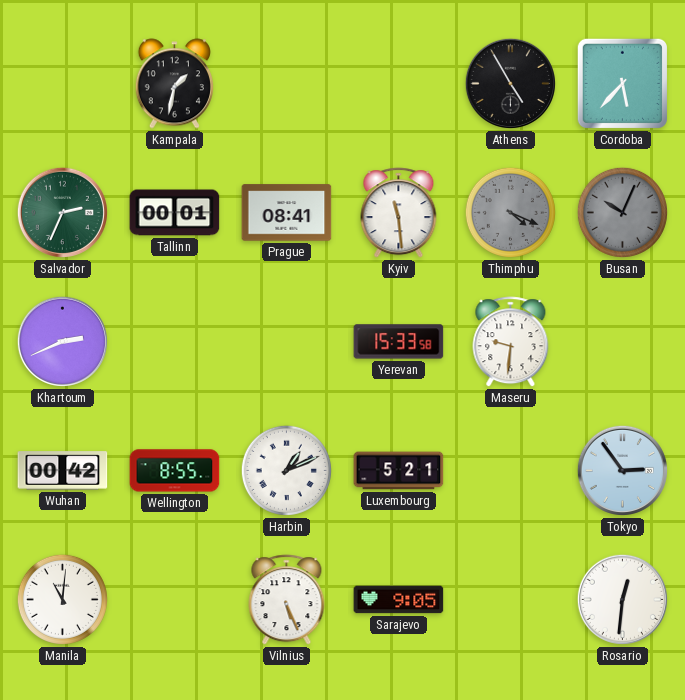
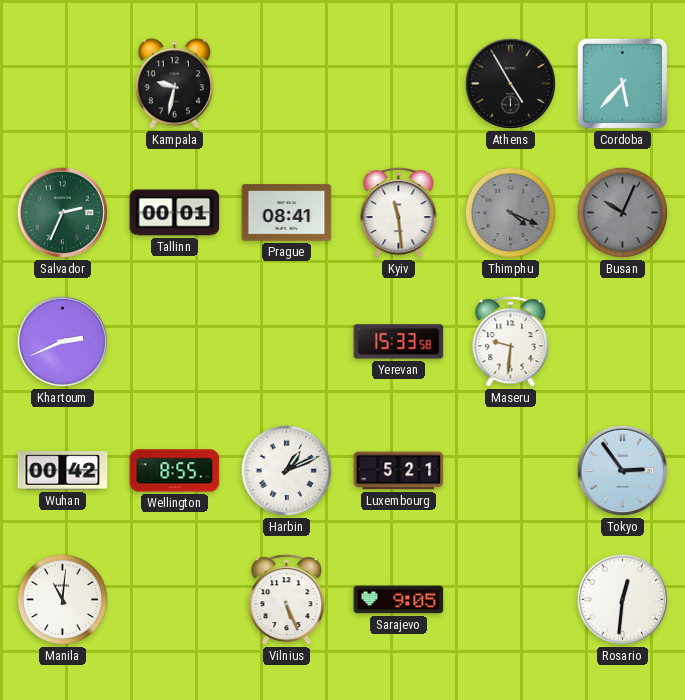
Kampala: 1:32 -> 9:32 (174, 84)
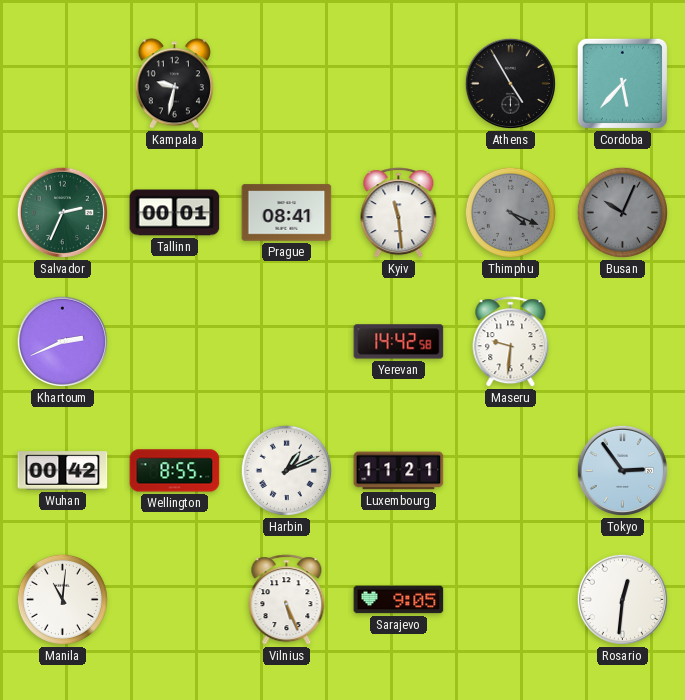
Yerevan: 15:33 -> 14:42 (399, 342)
Luxembourg: 5:21 -> 11:21 (399, 471)
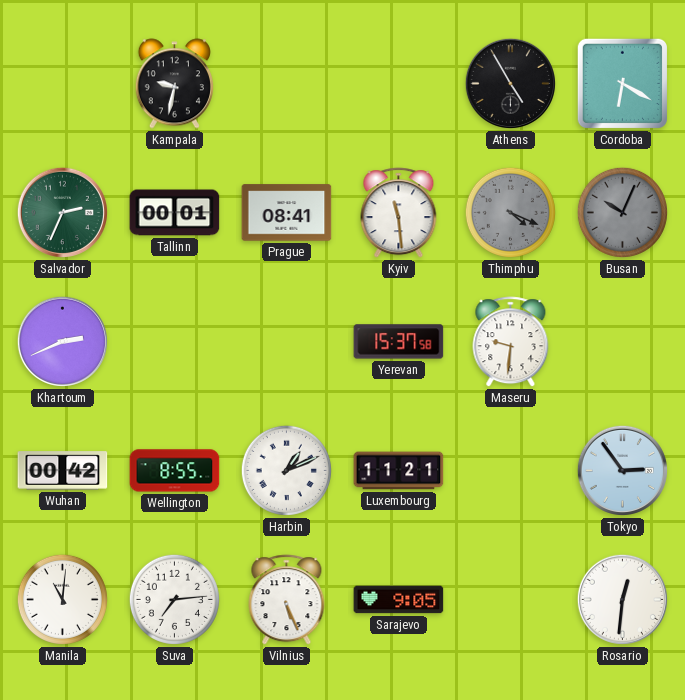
Cordoba: 5:37 -> 6:20 (622, 83)
Yerevan: 14:42 -> 15:37 (399, 342)
Suva: none -> 7:14 (174, 599)
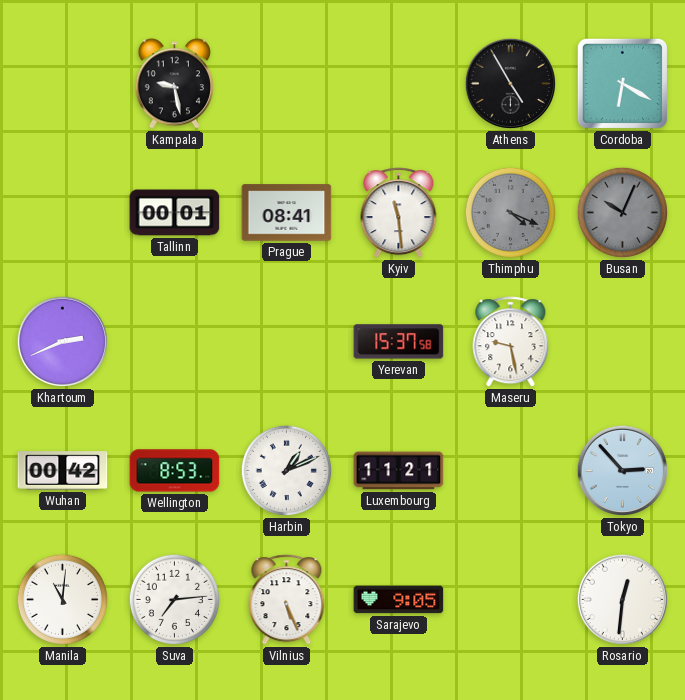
Kampala: 9:32 -> 9:28 (174, 84)
Salvador: 2:34 -> none (62, 212)
Maseru: 9:31 -> 9:28 (511, 342)
Wellington: 8:55 -> 8:53 (175, 471)
Tokyo: 2:54 -> 2:53 (622, 470)
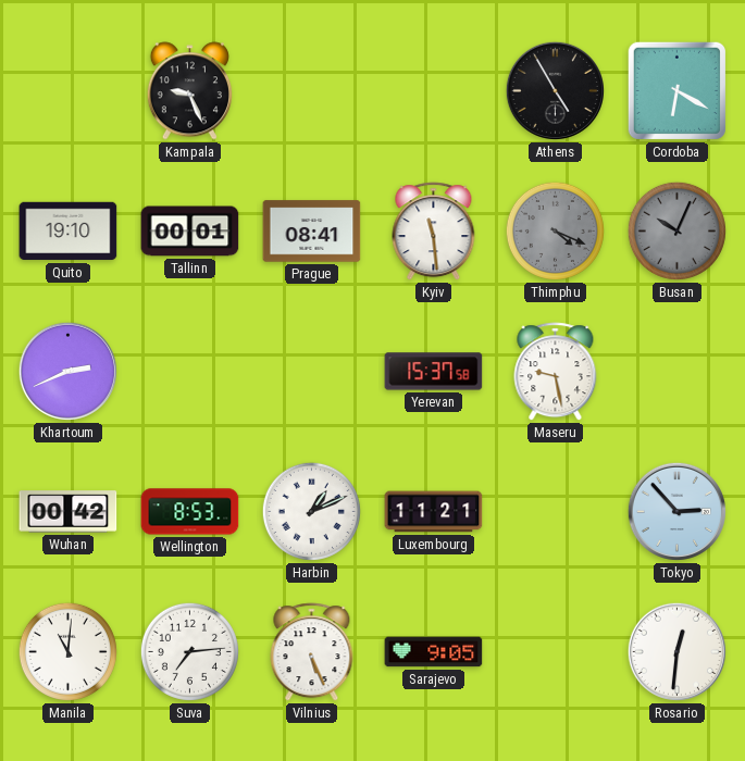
Kampala: 9:28 -> 9:26 (189, 91)
Quito: none -> 19:10 (69, 232)
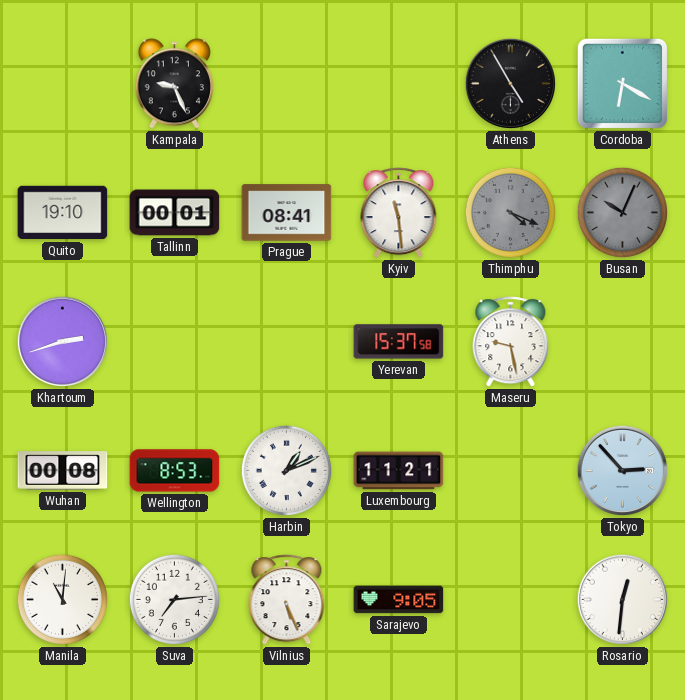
Khartoum: 2:41 -> 2:42 (62, 341)
Wuhan: 00:42 -> 00:08 (63, 471)
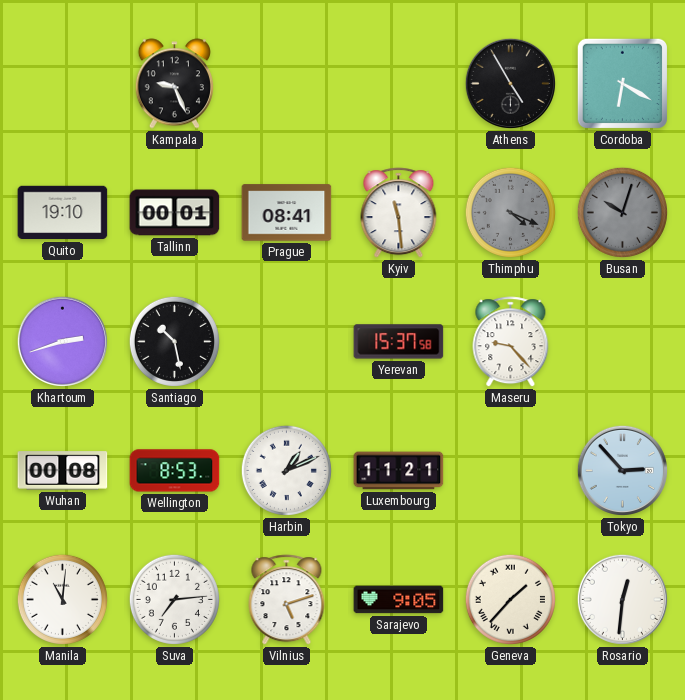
Busan: 10:04 -> 10:03 (622, 212)
Santiago: none -> 10:28 (174, 341)
Maseru: 9:28 -> 9:23 (511, 342)
Vilnius: 5:26 -> 5:12 (287, 600)
Geneva: none -> 1:37 (510, 599)
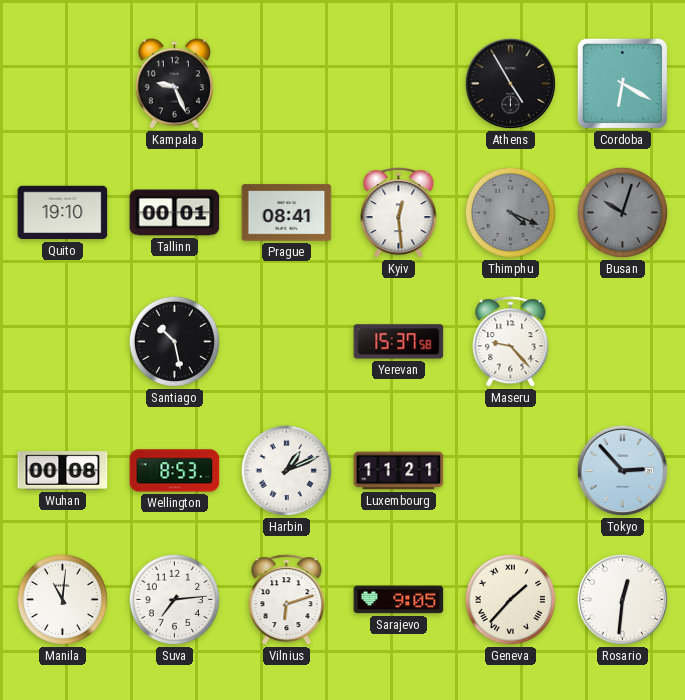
Kyiv: 11:29 -> 12:29 (399, 213)
Khartoum: 2:42 -> none (62, 341)
Vilnius: 5:12 -> 6:12 (287, 600)
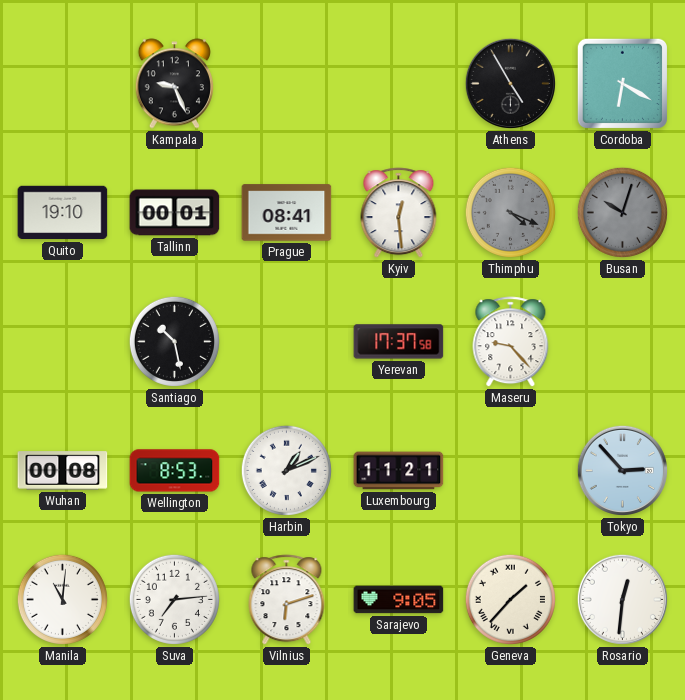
Yerevan: 15:37 -> 17:37 (399, 342)
